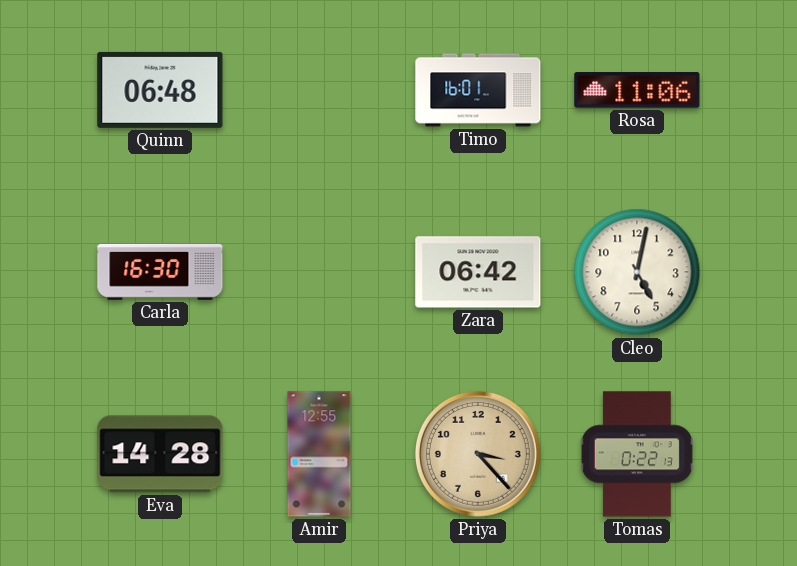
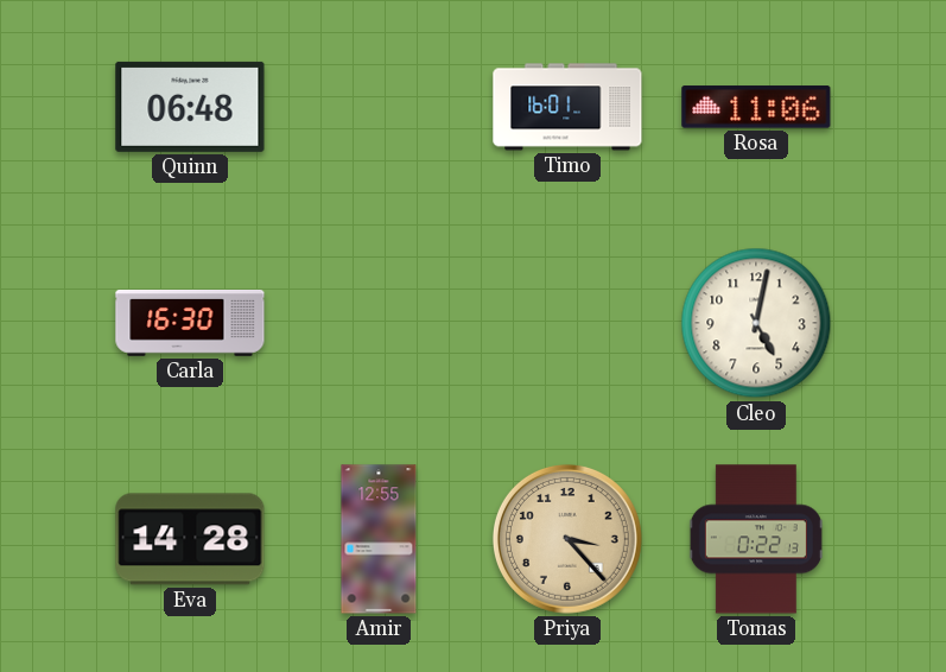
Zara: 06:42 -> none (478, 272)
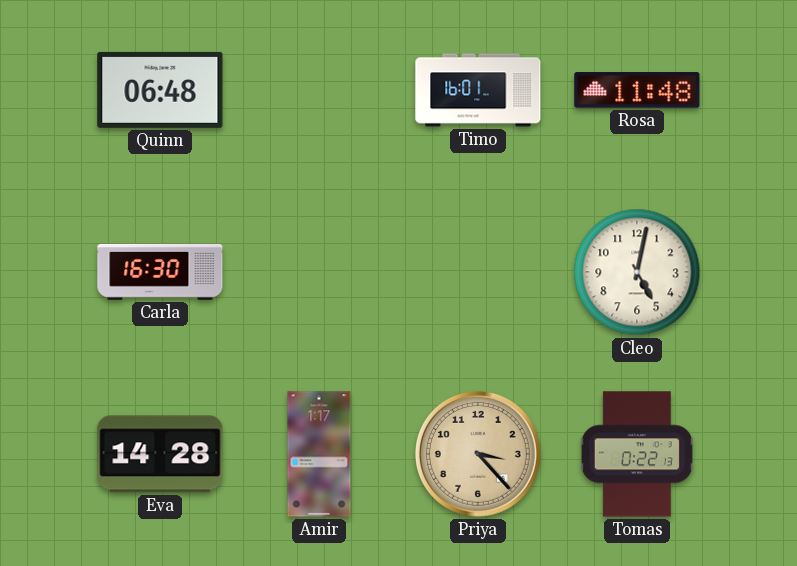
Rosa: 11:06 -> 11:48 (637, 90)
Amir: 12:55 -> 1:17 (319, 454)
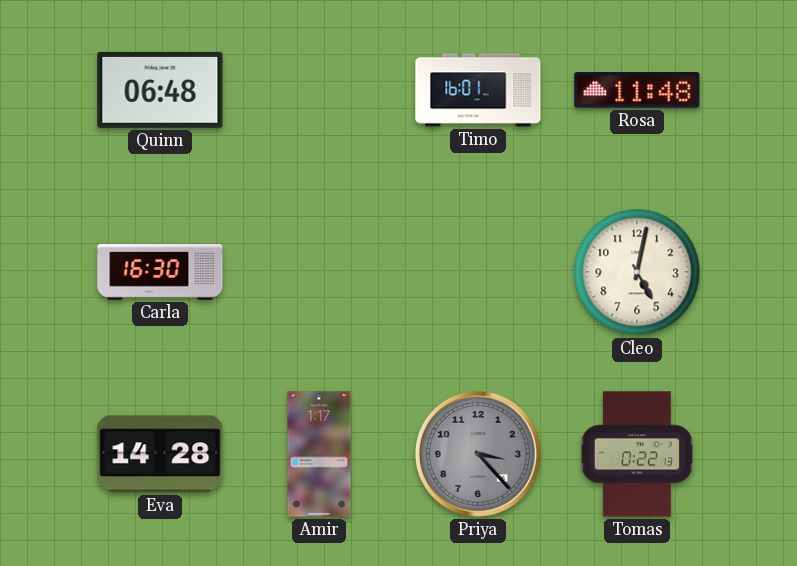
Priya dial: champagne -> grey (478, 454)
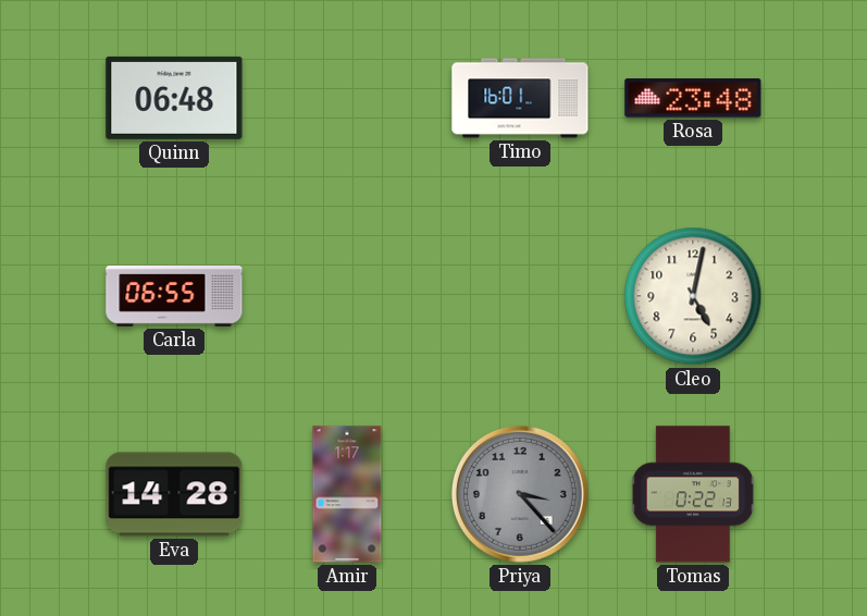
Rosa: 11:48 -> 23:48 (693, 98)
Carla: 16:30 -> 06:55 (174, 296)
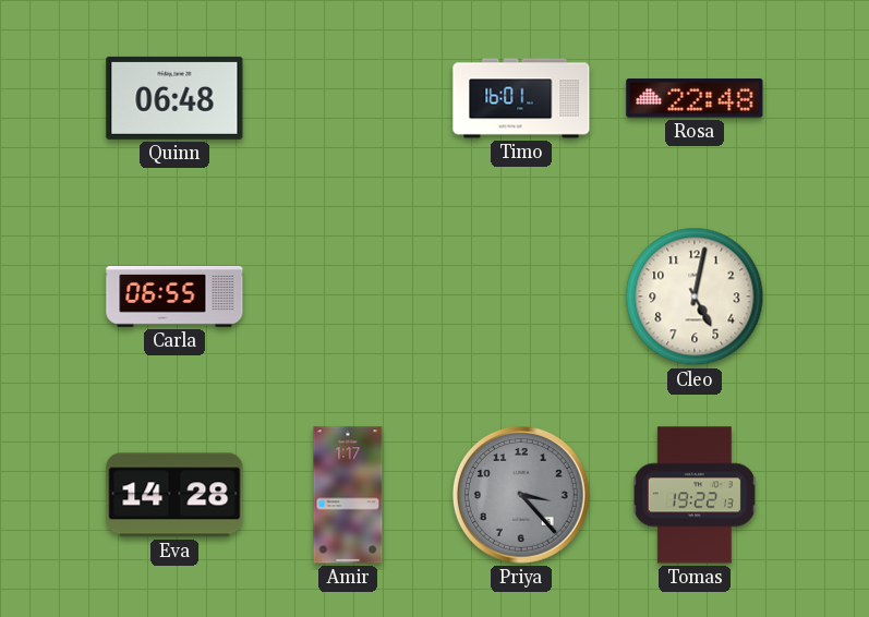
Rosa: 23:48 -> 22:48 (695, 98)
Tomas: 0:22 -> 19:22 (695, 495)
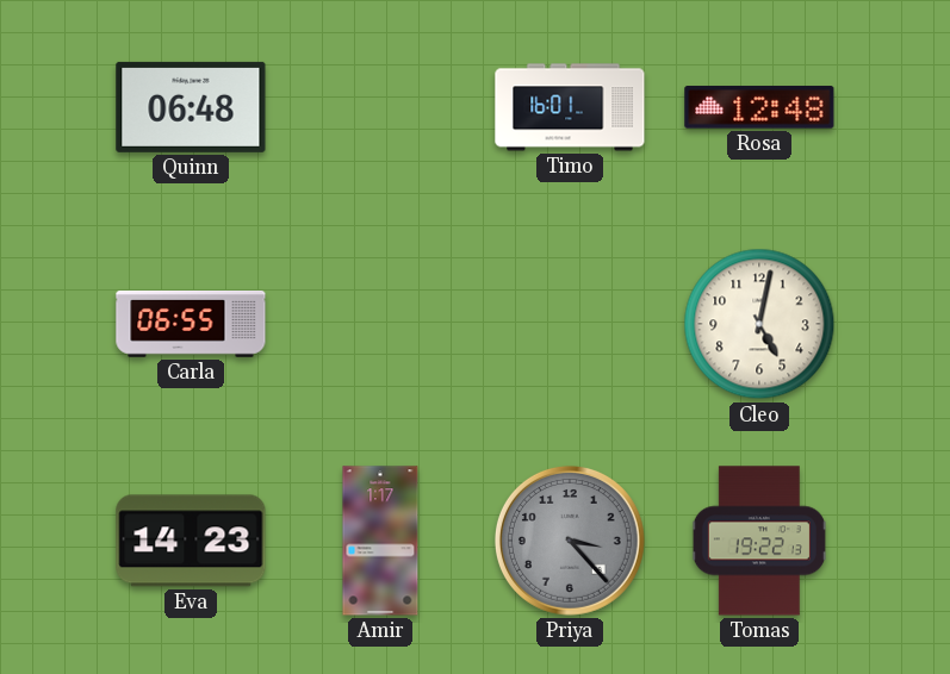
Rosa: 22:48 -> 12:48 (759, 107)
Eva: 14:28 -> 14:23 (191, 541)
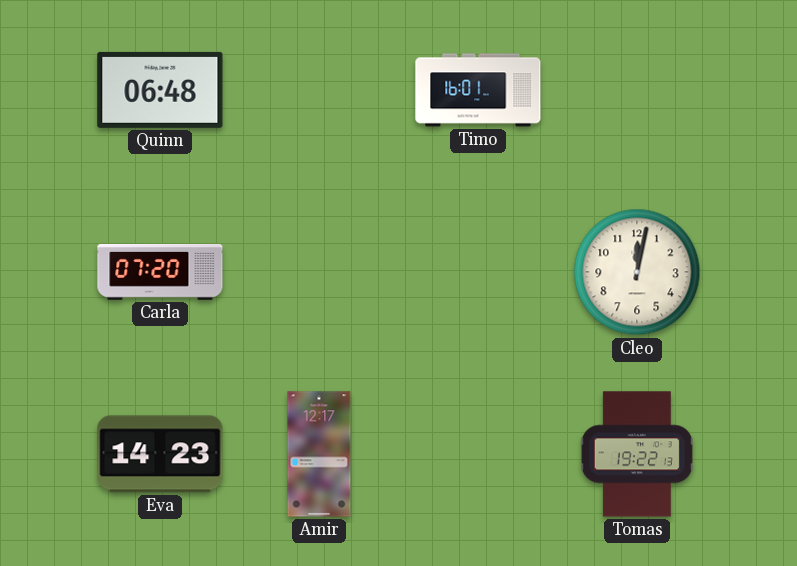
Rosa: 12:48 -> none (759, 107)
Carla: 06:55 -> 07:20 (160, 272)
Cleo: 5:02 -> 12:02 (637, 272)
Amir: 1:17 -> 12:17 (319, 454)
Priya: 3:23 -> none (570, 541)
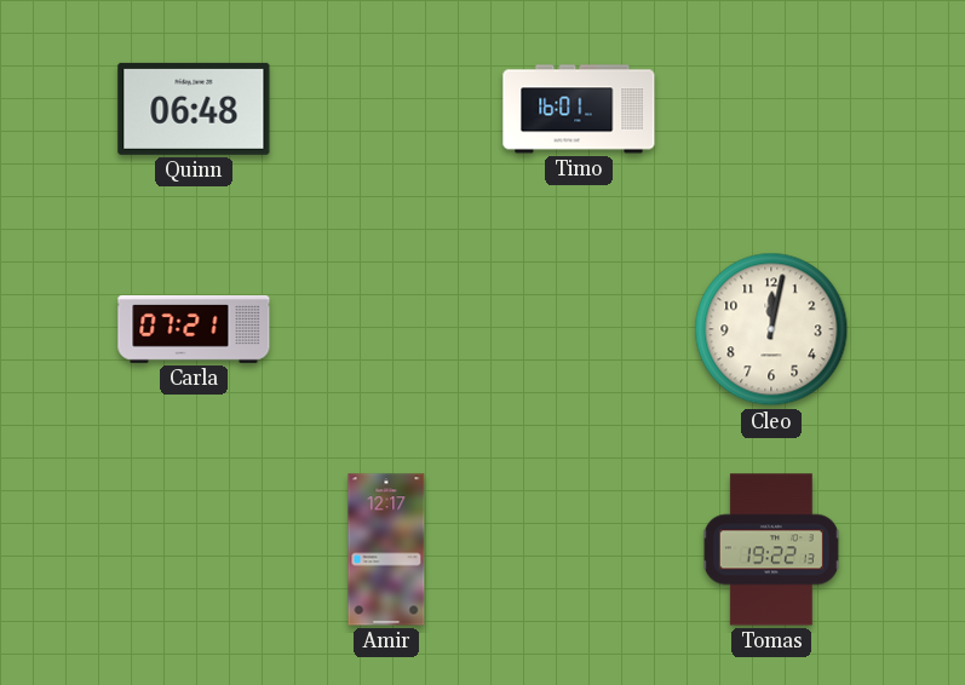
Carla: 07:20 -> 07:21 (194, 329)
Eva: 14:23 -> none (160, 454)
